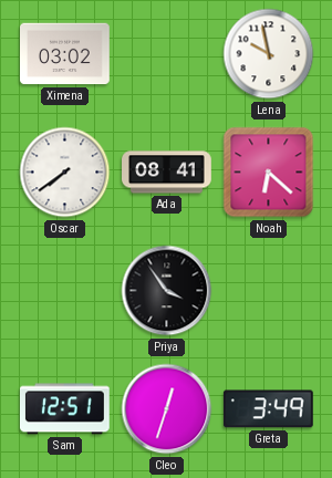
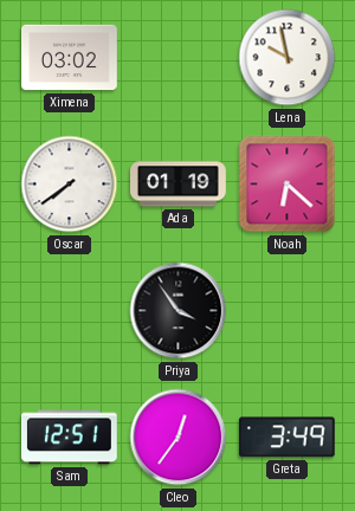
Ada: 08:41 -> 01:19 (179, 185)
Cleo: 12:33 -> 12:36 (179, 438)
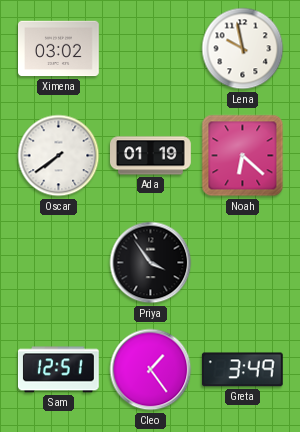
Cleo: 12:36 -> 1:24 (151, 370)
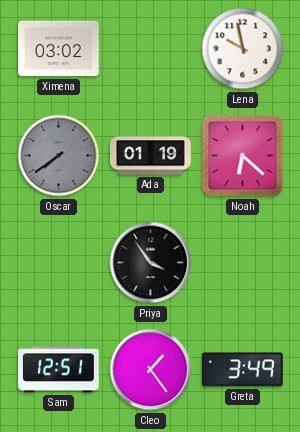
Oscar dial: white -> grey (59, 156)
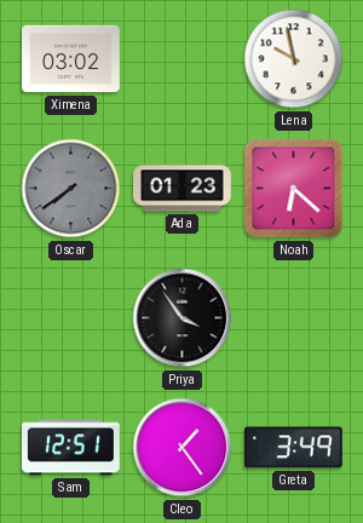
Ada: 01:19 -> 01:23 (183, 189)
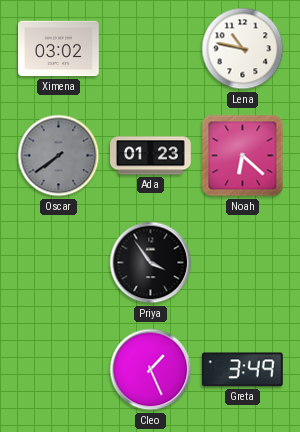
Lena: 9:58 -> 10:47 (243, 49)
Sam: 12:51 -> none (71, 448)
Cleo: 1:24 -> 1:26 (151, 370)
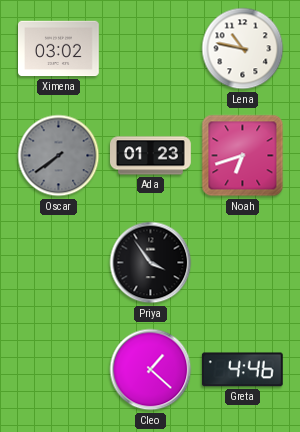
Noah: 6:22 -> 6:42 (243, 156)
Cleo: 1:26 -> 1:22 (151, 370)
Greta: 3:49 -> 4:46 (242, 370)
